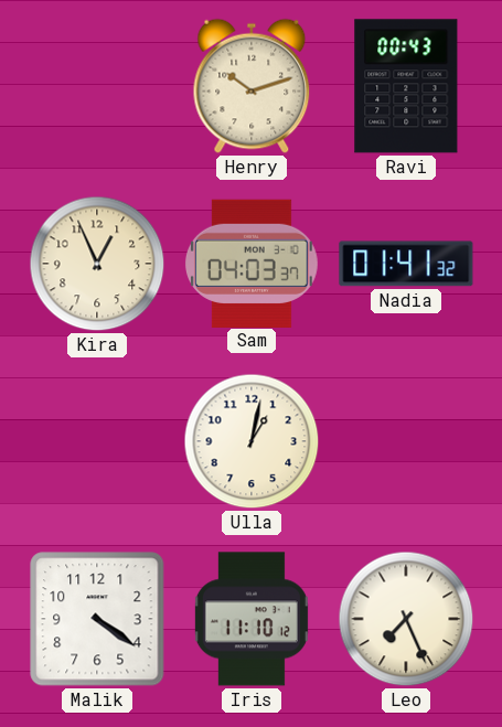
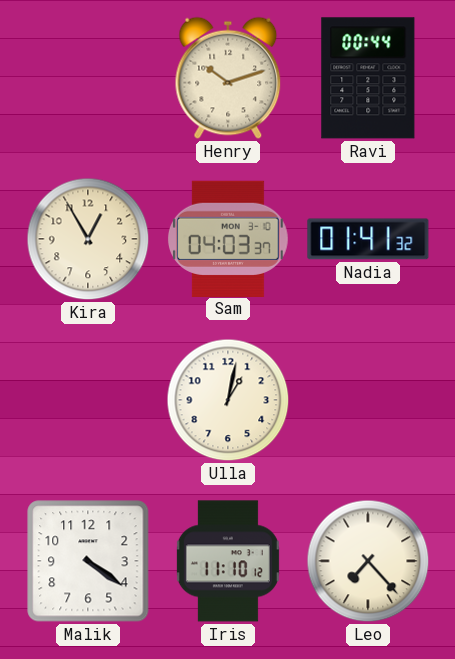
Ravi: 00:43 -> 00:44 (368, 78)
Kira: 12:56 -> 12:55 (88, 239)
Leo: 7:26 -> 7:23 (368, 561)
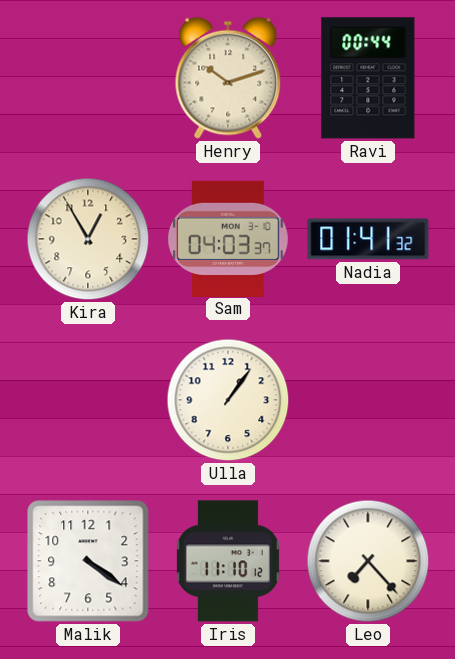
Ulla: 1:02 -> 1:06 (228, 400)
